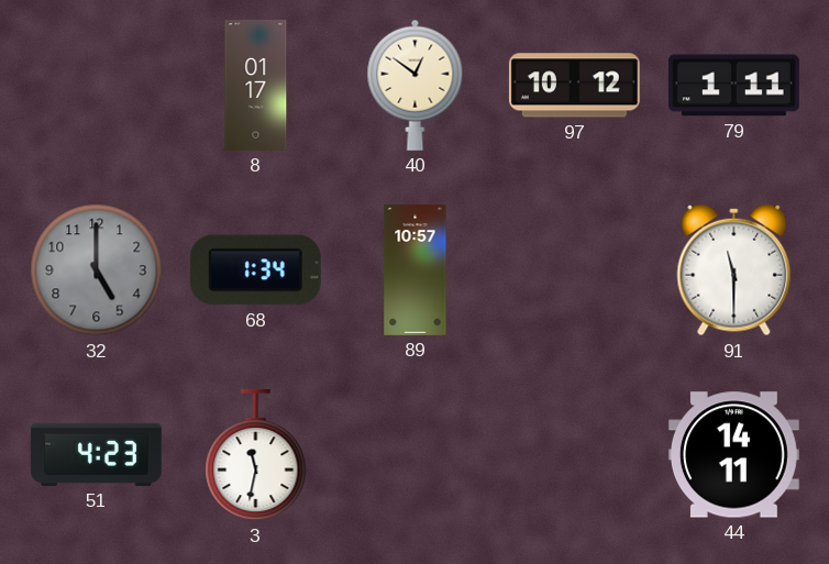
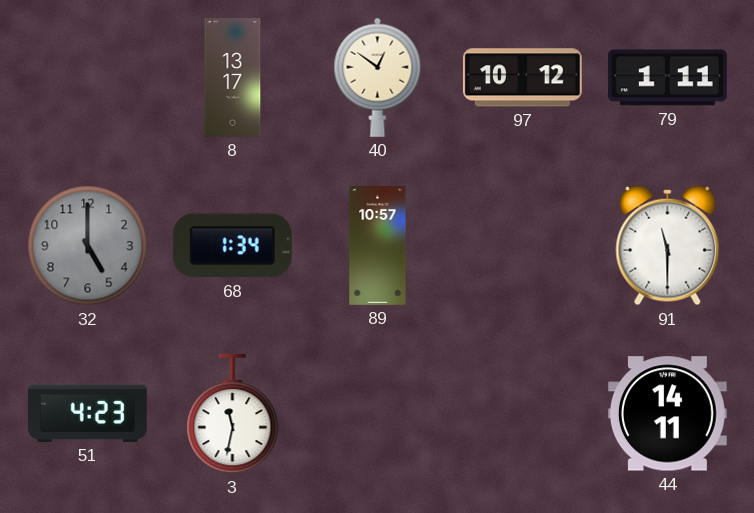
8: 01:17 -> 13:17 (233, 78)
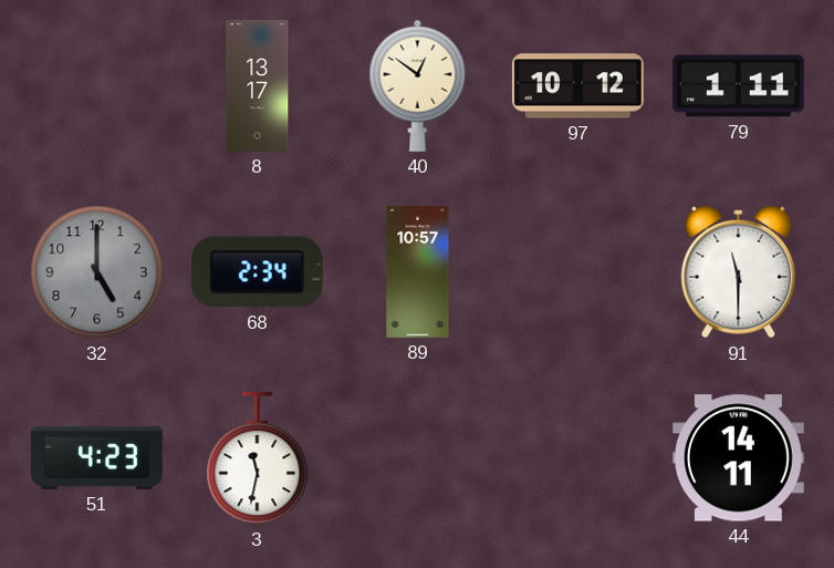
68: 1:34 -> 2:34 (257, 272)
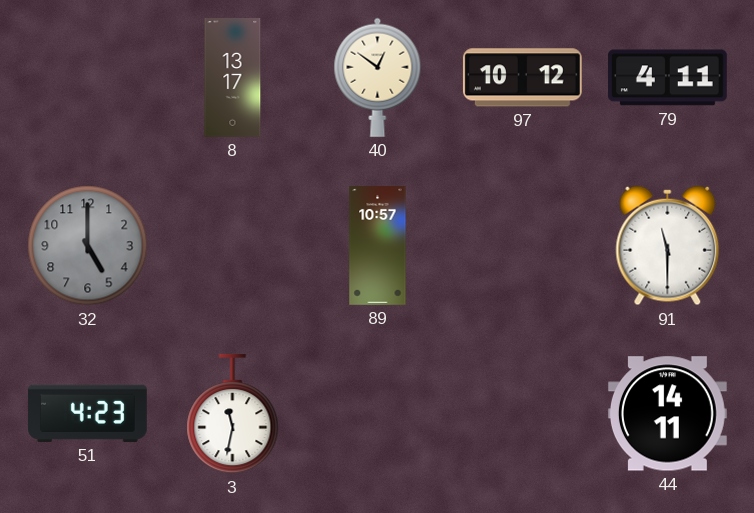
79: 1:11 -> 4:11 (667, 78)
68: 2:34 -> none (257, 272)
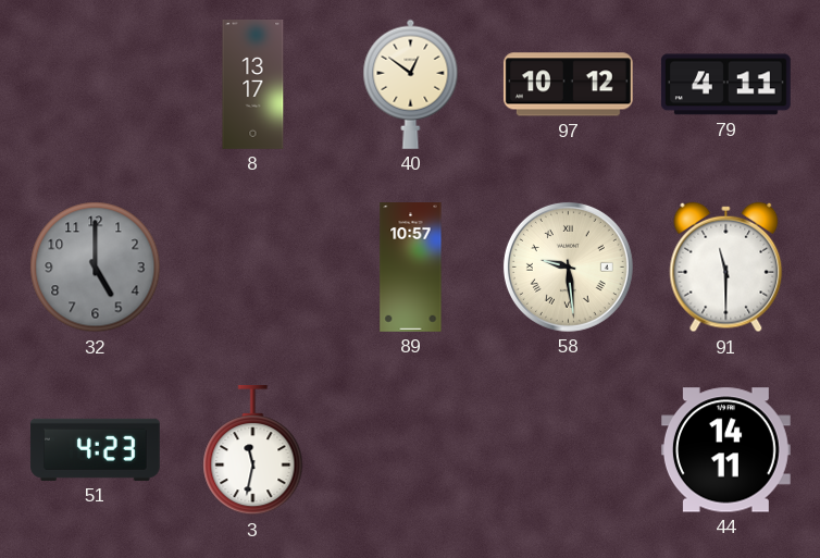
58: none -> 9:29 (568, 266)
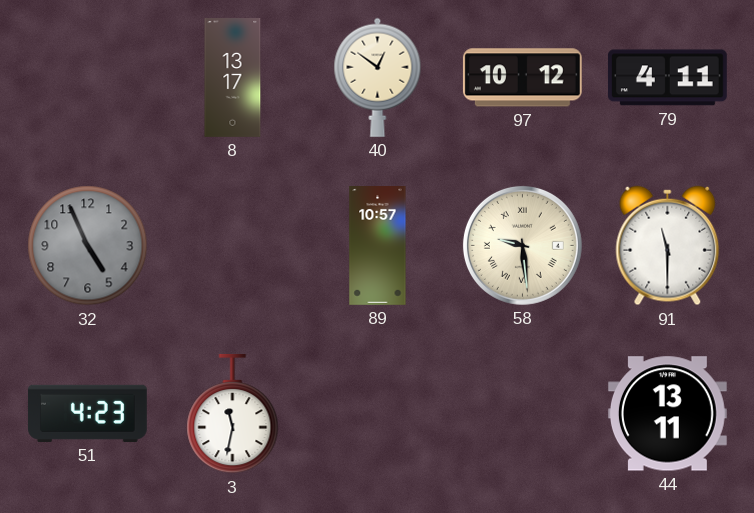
32: 5:00 -> 4:56 (88, 246)
44: 14:11 -> 13:11 (667, 414)
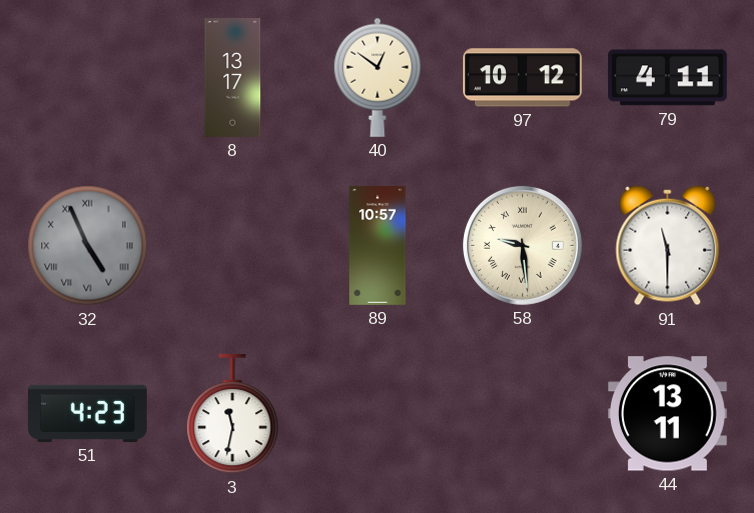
32 numerals: Arabic -> Roman (88, 246)
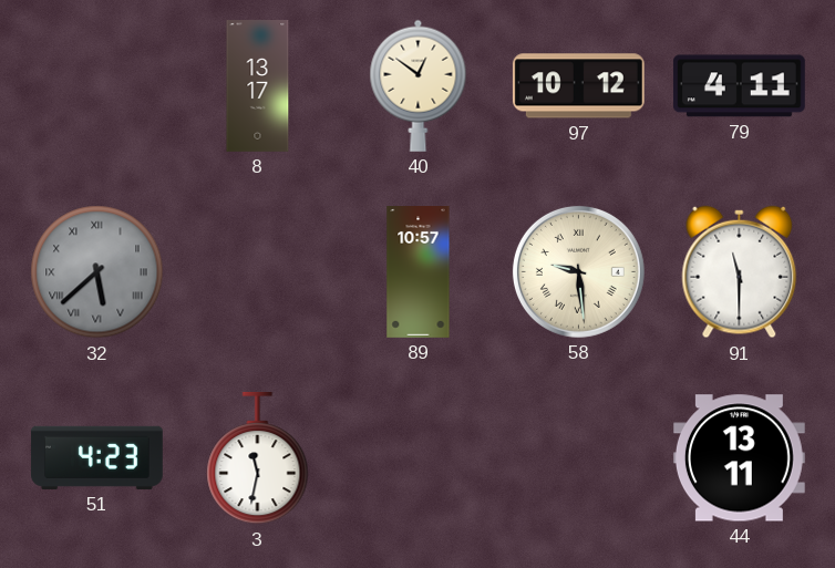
32: 4:56 -> 5:38 (97, 272)
